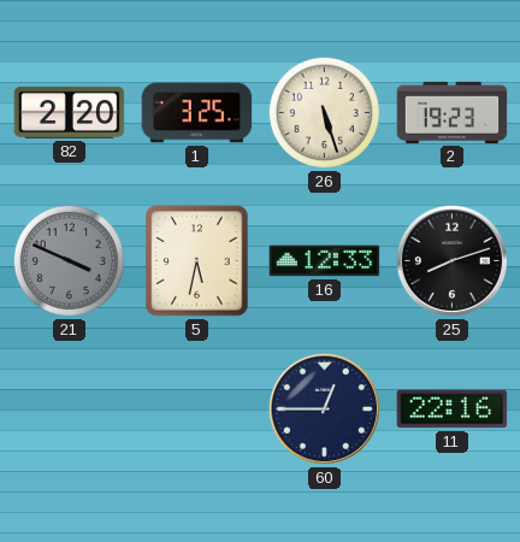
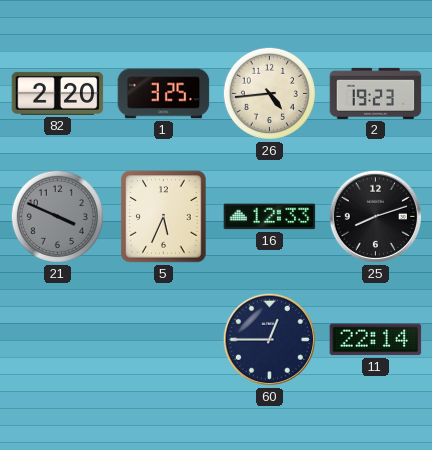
26: 5:27 -> 4:44 (269, 93)
5: 5:32 -> 5:34 (164, 217)
11: 22:16 -> 22:14 (376, 340)
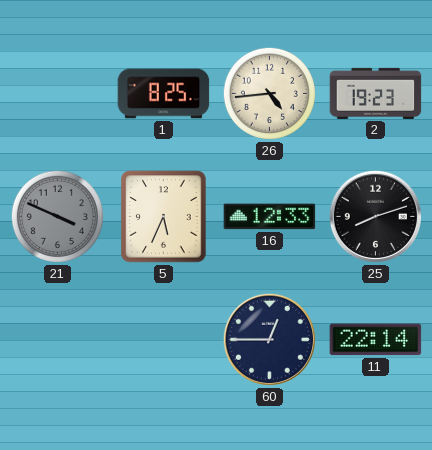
82: 2:20 -> none (58, 93)
1: 3:25 -> 8:25 (164, 94)
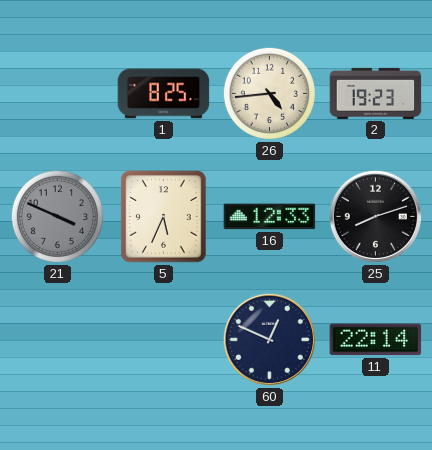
60: 12:45 -> 12:49 (269, 339)
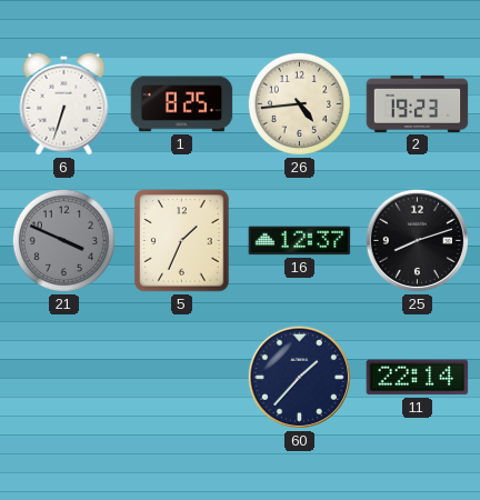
6: none -> 6:33 (64, 103)
5: 5:34 -> 1:34 (182, 241)
16: 12:33 -> 12:37 (300, 241)
60: 12:49 -> 1:37 (299, 377)
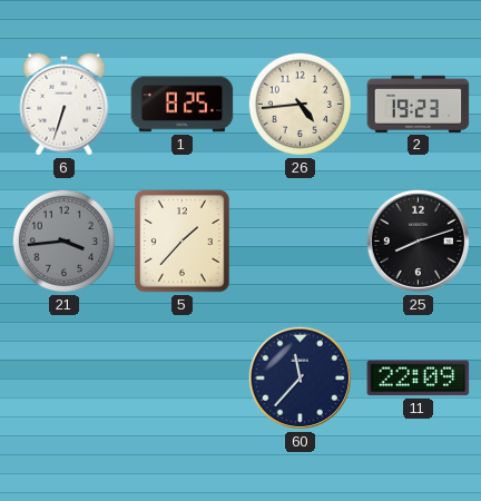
21: 3:49 -> 3:44 (63, 240)
5: 1:34 -> 1:37 (183, 242)
16: 12:37 -> none (300, 241)
60: 1:37 -> 11:37 (300, 377)
11: 22:14 -> 22:09 (419, 379)
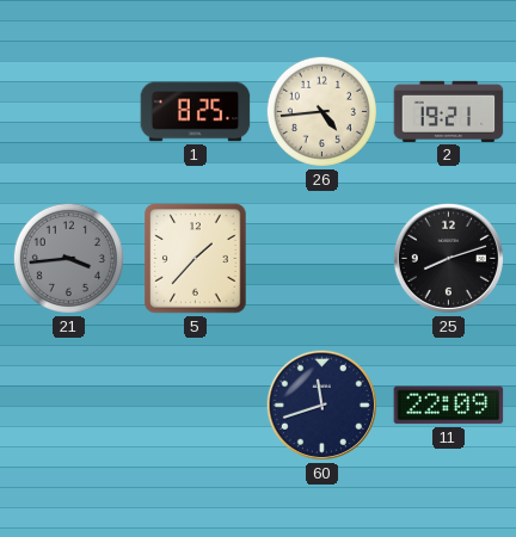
6: 6:33 -> none (65, 104)
2: 19:23 -> 19:21 (449, 111)
60: 11:37 -> 11:42 (321, 405)
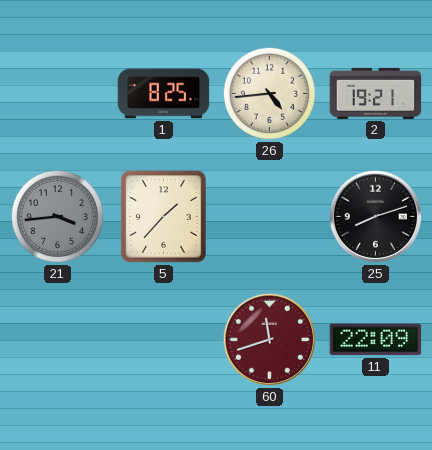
60 dial: navy -> burgundy (269, 339)
